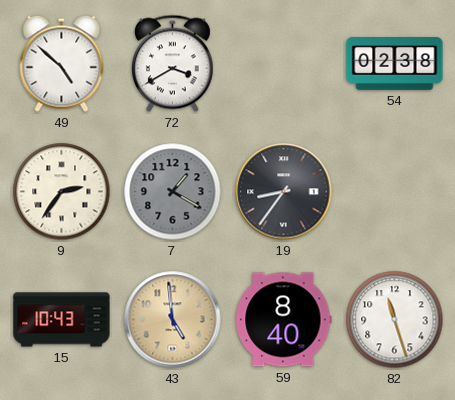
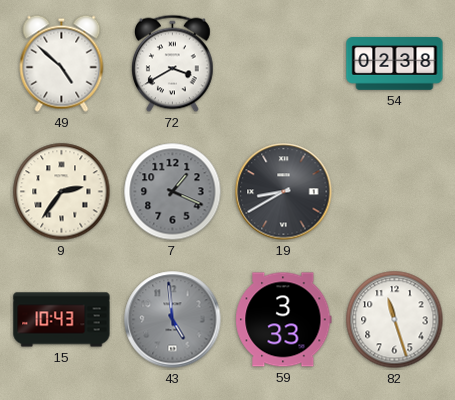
7: 1:20 -> 1:19 (173, 192)
19: 8:36 -> 8:40 (284, 192)
43 dial: champagne -> grey (173, 320)
59: 8:40 -> 3:33 (284, 320)
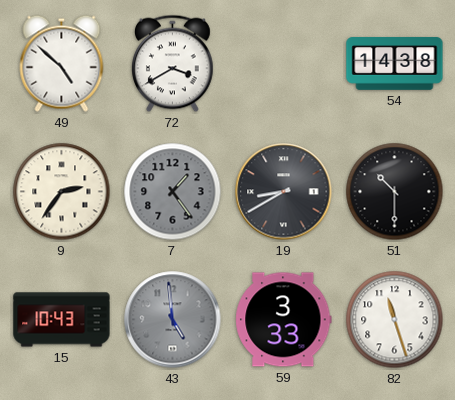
54: 02:38 -> 14:38 (395, 64)
7: 1:19 -> 1:24 (173, 192)
51: none -> 10:30 (395, 192)
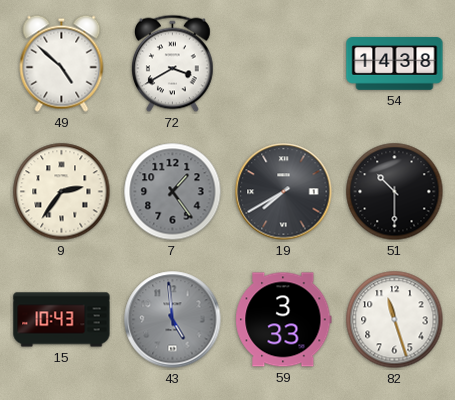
19: 8:40 -> 7:40 (284, 192)
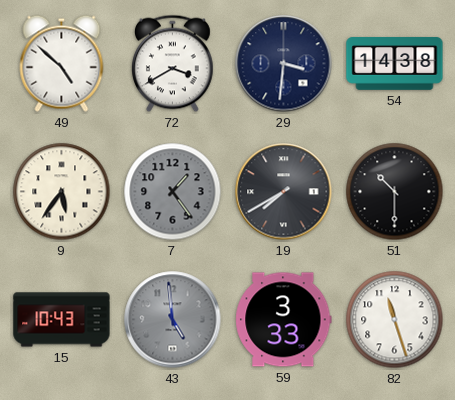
29: none -> 3:31 (284, 64)
9: 2:36 -> 5:36 (62, 192)
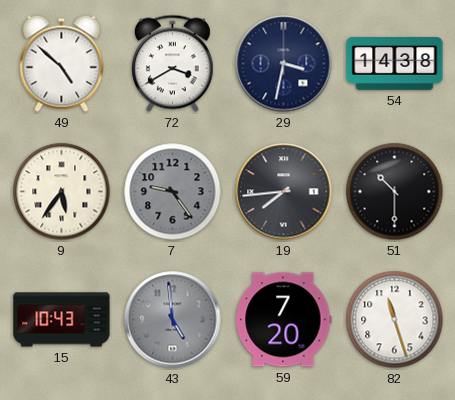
29: 3:31 -> 3:32 (284, 64)
7: 1:24 -> 9:24 (173, 192)
19: 7:40 -> 7:44 (284, 192)
59: 3:33 -> 7:20 (284, 320)
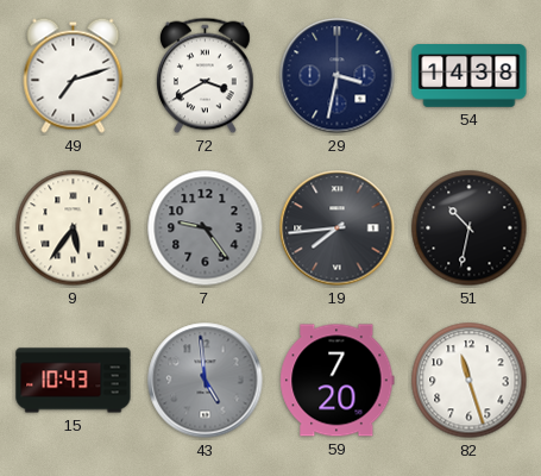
49: 4:52 -> 7:12 (74, 75)
51: 10:30 -> 10:32 (470, 228)
